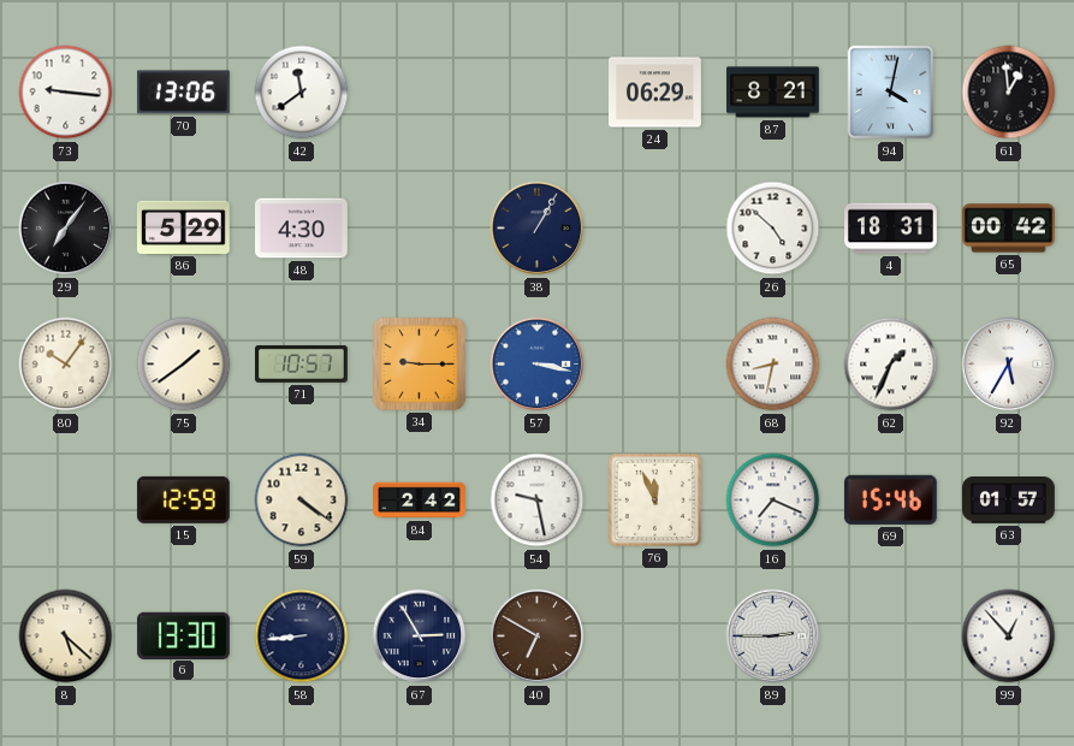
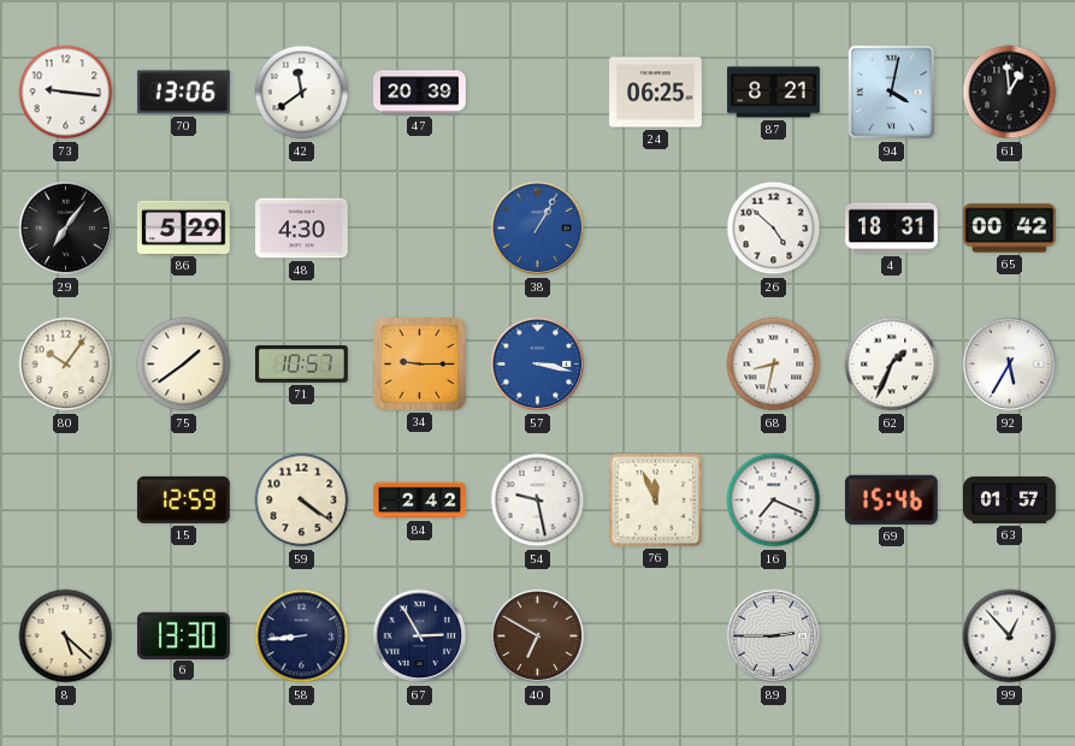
47: none -> 20:39 (420, 93)
24: 06:29 -> 06:25 (656, 93)
38 dial: navy -> blue (538, 229)
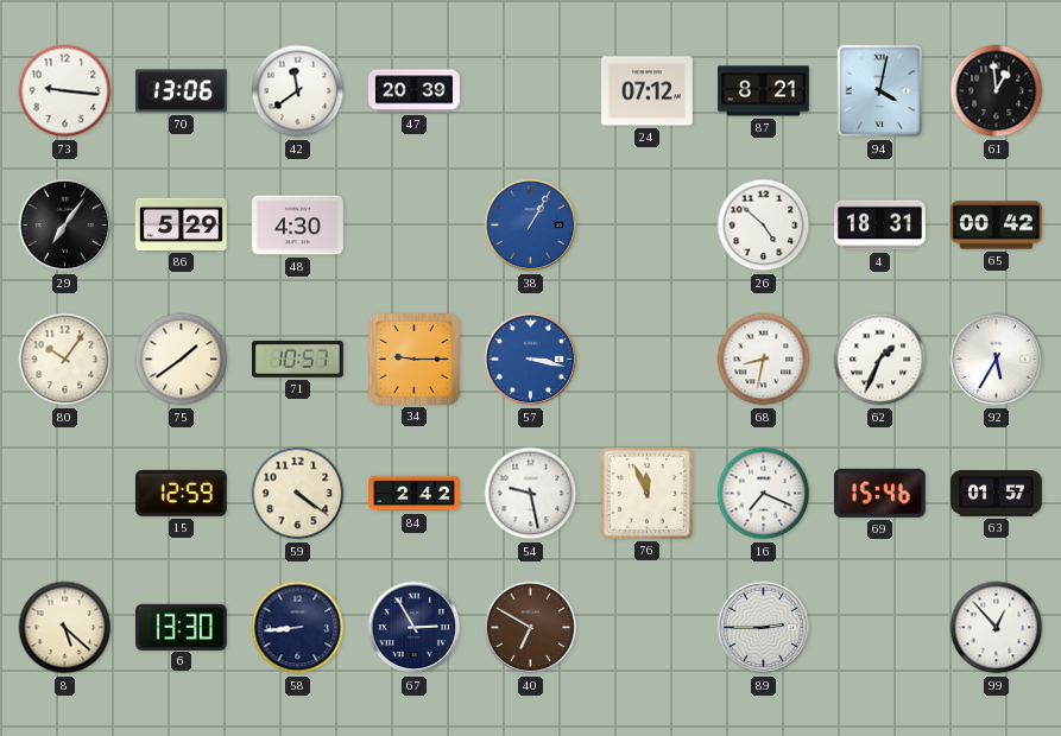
24: 06:25 -> 07:12 (648, 91)
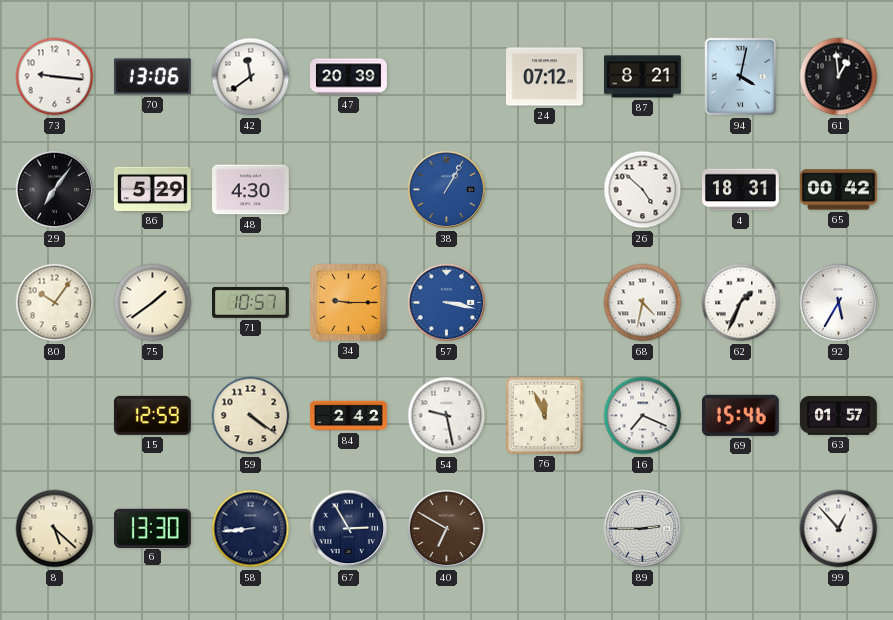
68: 8:32 -> 4:32 (643, 303)
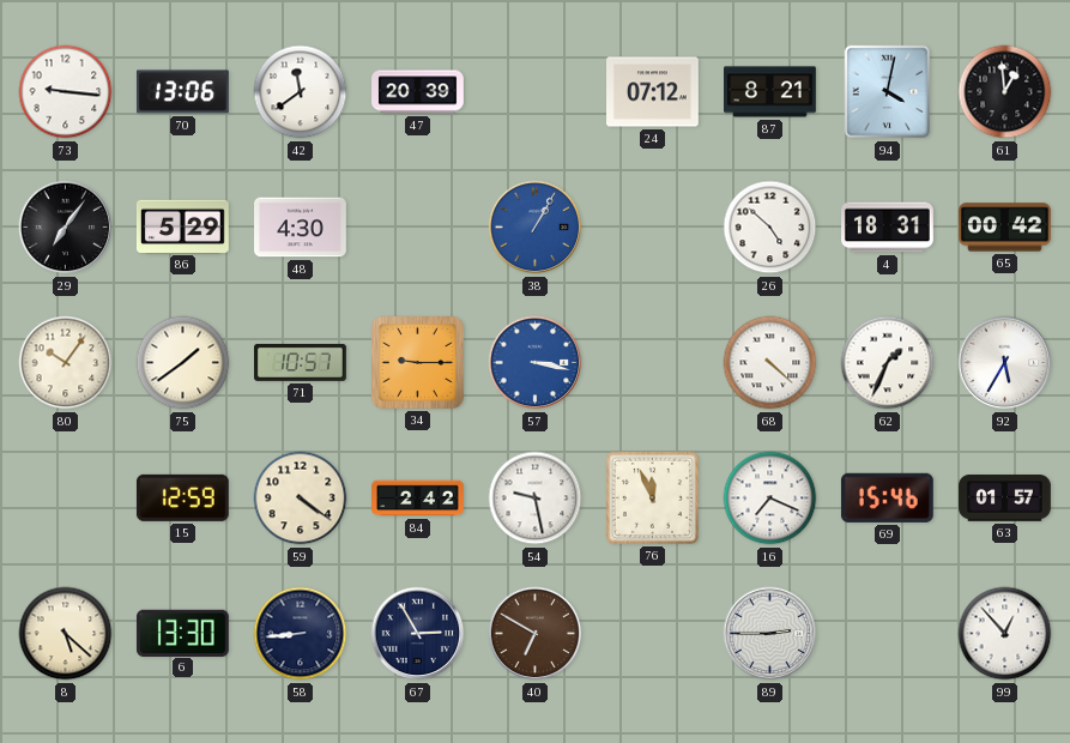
68: 4:32 -> 4:22 (770, 363)
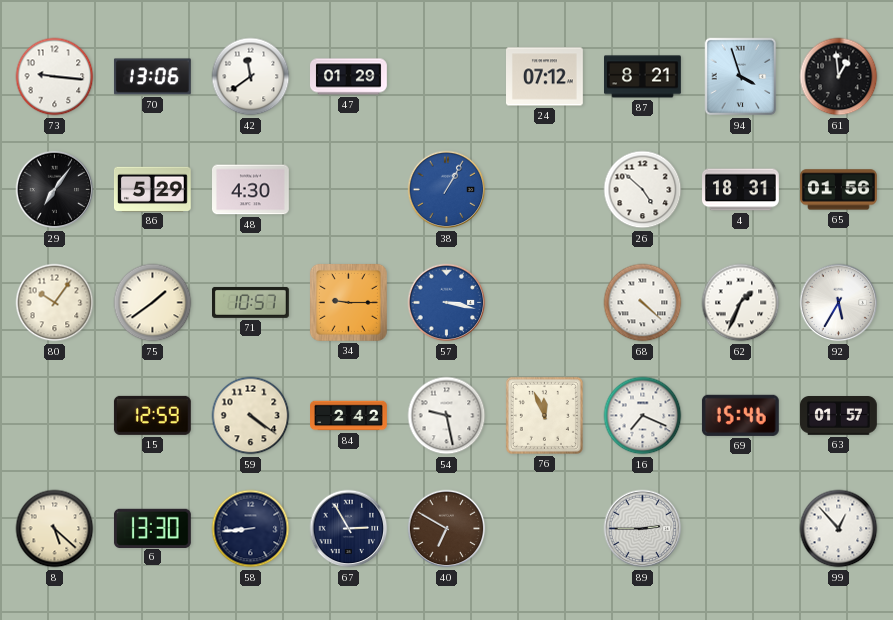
47: 20:39 -> 01:29 (349, 77)
94: 4:02 -> 3:57 (741, 77)
65: 00:42 -> 01:56 (839, 190)
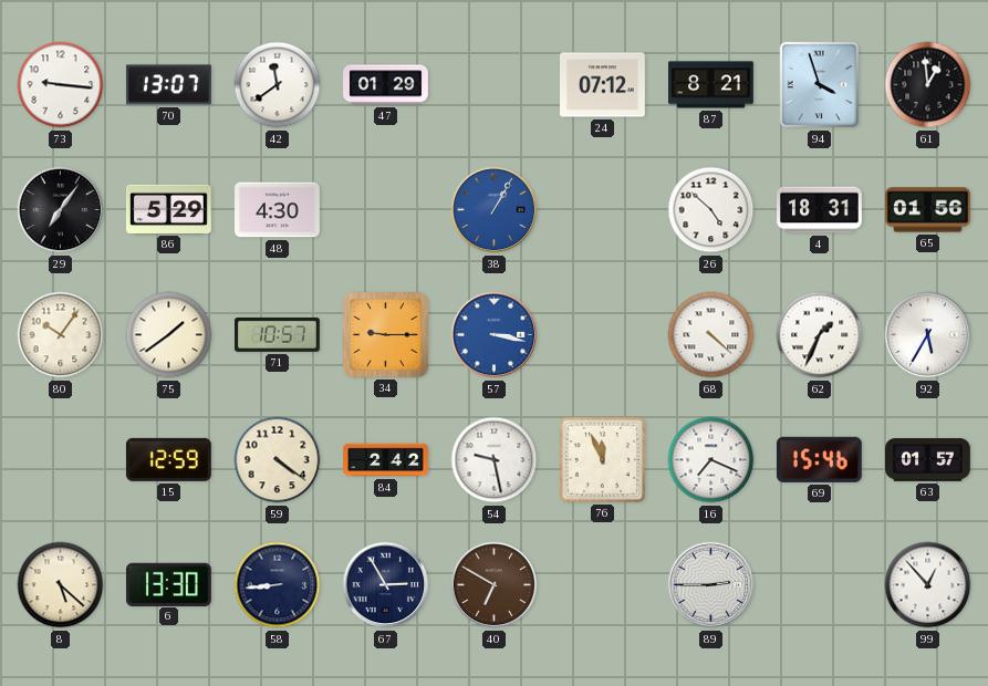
70: 13:06 -> 13:07 (168, 85)
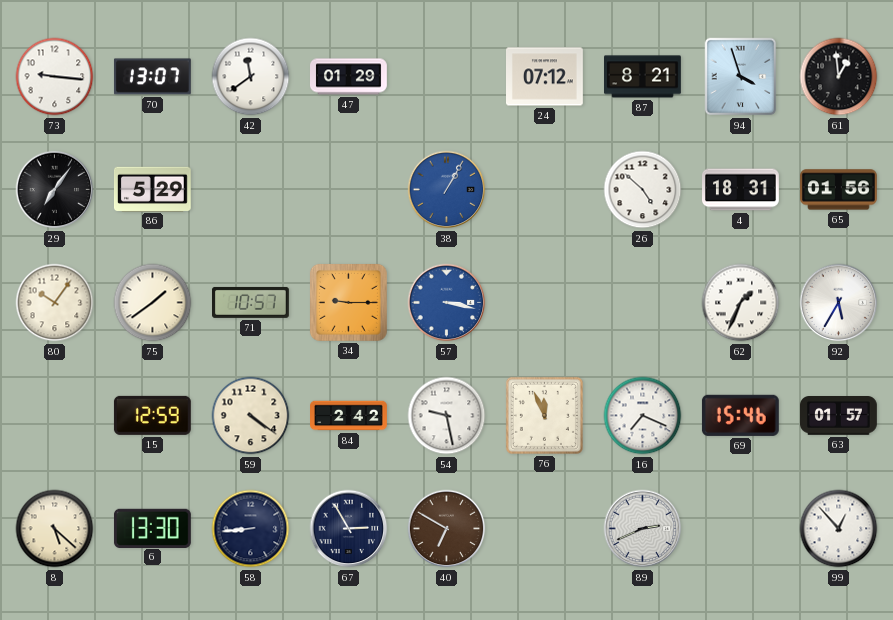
48: 4:30 -> none (278, 210)
68: 4:22 -> none (711, 335)
89: 2:45 -> 2:41 (643, 529)
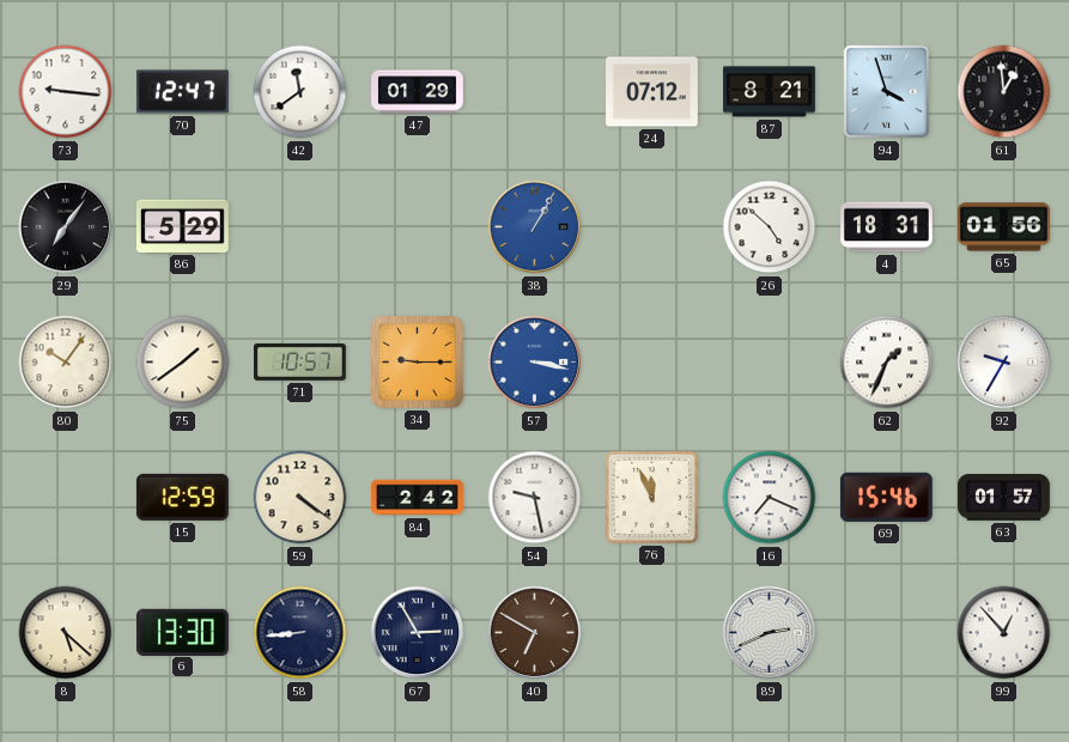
70: 13:07 -> 12:47 (182, 92)
92: 5:35 -> 9:35 (1004, 363)
